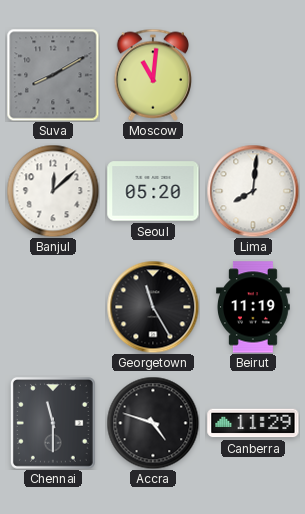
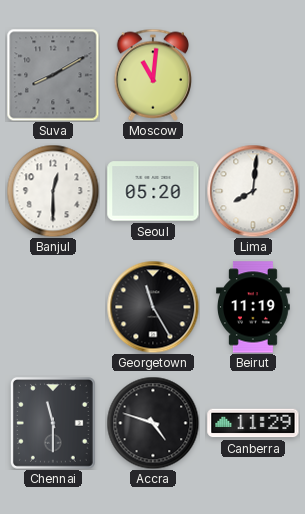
Banjul: 12:08 -> 12:30 (53, 191)
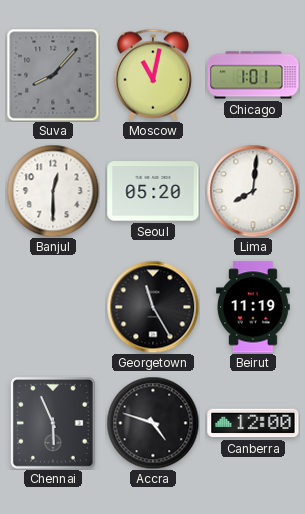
Suva: 8:10 -> 8:07 (53, 75)
Moscow: 11:01 -> 11:02 (152, 75)
Chicago: none -> 1:01 (253, 75)
Chennai: 11:30 -> 5:56 (53, 423)
Canberra: 11:29 -> 12:00 (253, 423)
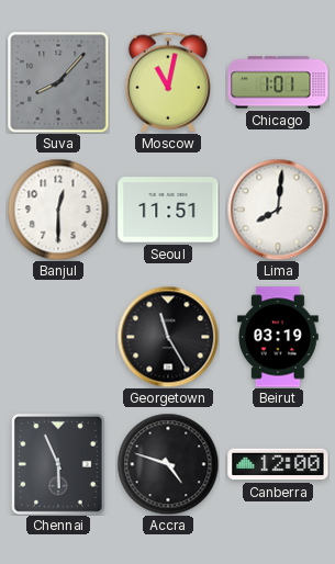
Seoul: 05:20 -> 11:51 (168, 210)
Beirut: 11:19 -> 03:19 (279, 337)
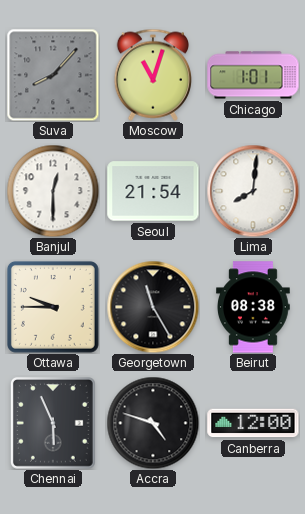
Moscow: 11:02 -> 11:03 (152, 75)
Seoul: 11:51 -> 21:54 (153, 191)
Ottawa: none -> 9:45 (53, 307)
Beirut: 03:19 -> 08:38 (254, 307)
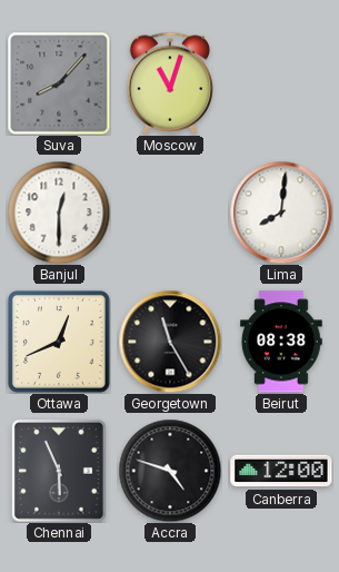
Chicago: 1:01 -> none (253, 75)
Seoul: 21:54 -> none (153, 191)
Ottawa: 9:45 -> 12:41 (59, 342)
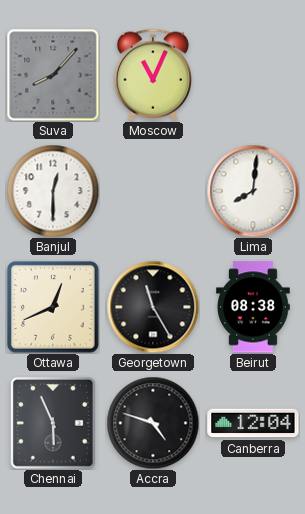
Moscow: 11:03 -> 11:04 (152, 75)
Canberra: 12:00 -> 12:04 (253, 423)
